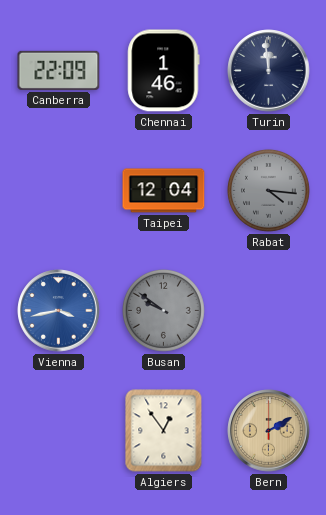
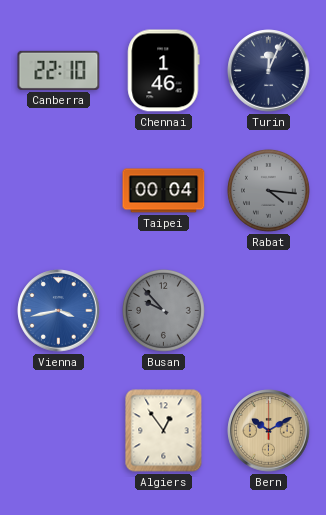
Canberra: 22:09 -> 22:10 (59, 70)
Turin: 11:59 -> 12:04 (269, 71)
Taipei: 12:04 -> 00:04 (164, 191)
Busan: 9:51 -> 9:53 (164, 311)
Bern: 2:10 -> 10:10 (269, 431)
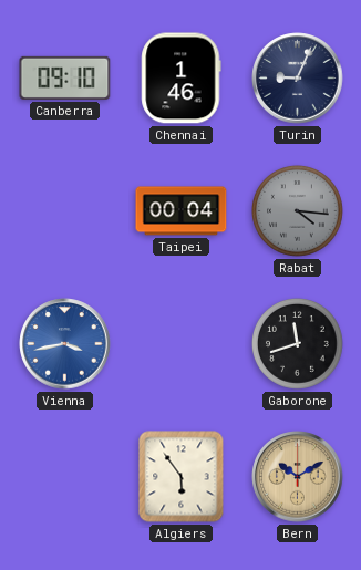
Canberra: 22:10 -> 09:10 (65, 77)
Turin: 12:04 -> 9:04 (298, 79)
Busan: 9:53 -> none (164, 311)
Gaborone: none -> 11:42 (298, 344)
Algiers: 12:54 -> 5:54 (182, 477)
